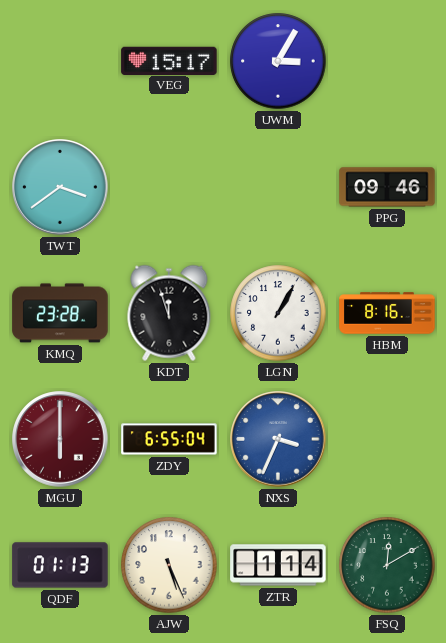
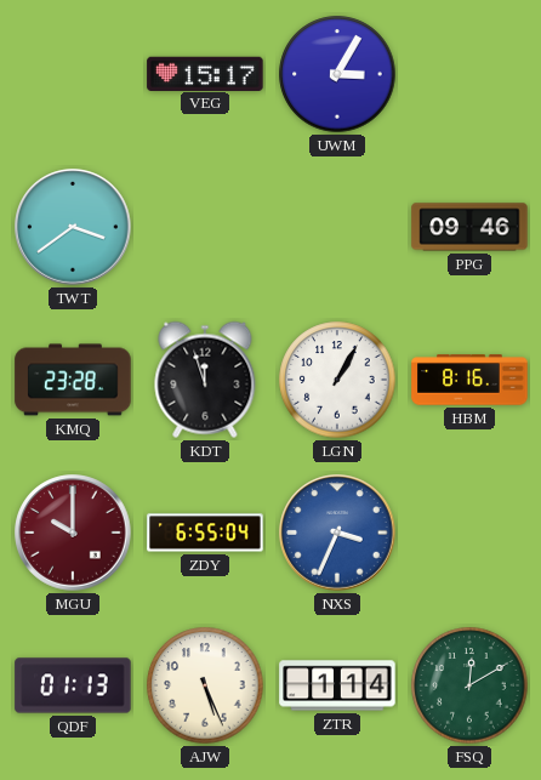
MGU: 6:00 -> 10:00 (73, 533)
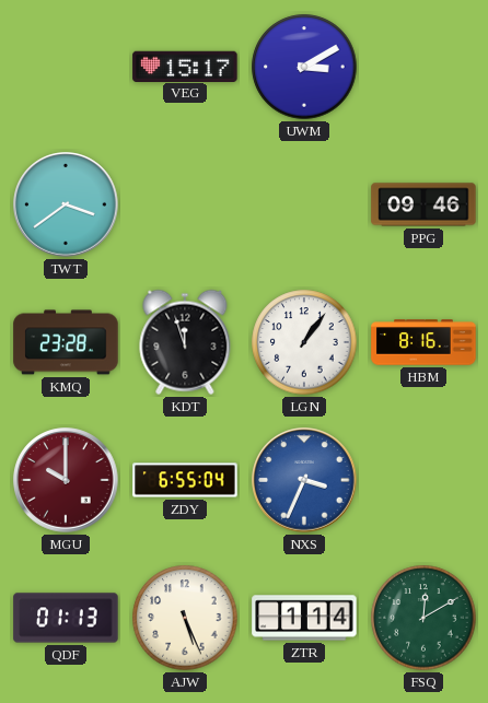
UWM: 3:05 -> 3:10 (304, 67)
LGN: 1:05 -> 1:06 (304, 342)
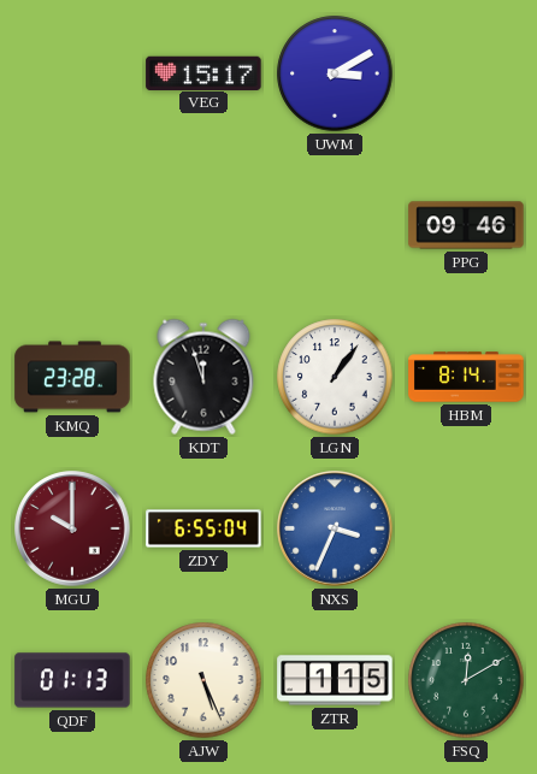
TWT: 3:39 -> none (66, 204)
HBM: 8:16 -> 8:14 (466, 377)
ZTR: 1:14 -> 1:15 (335, 680)
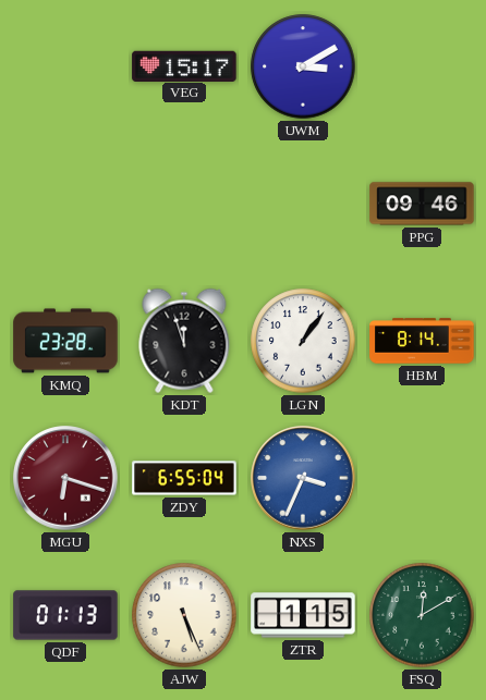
MGU: 10:00 -> 6:18 (65, 478)
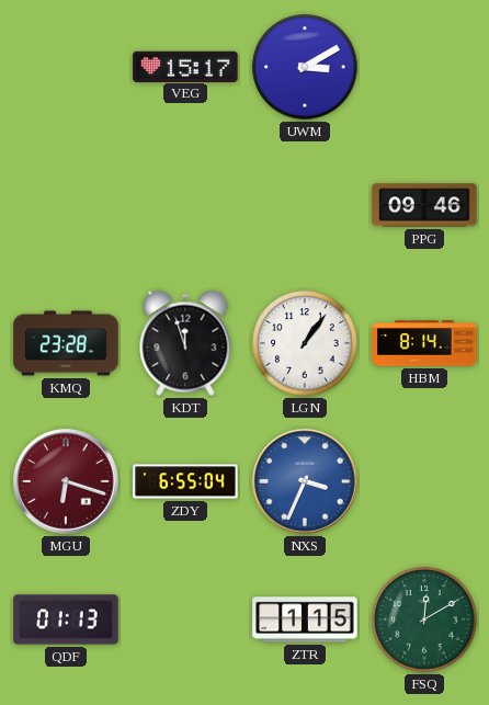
AJW: 5:26 -> none (184, 615)
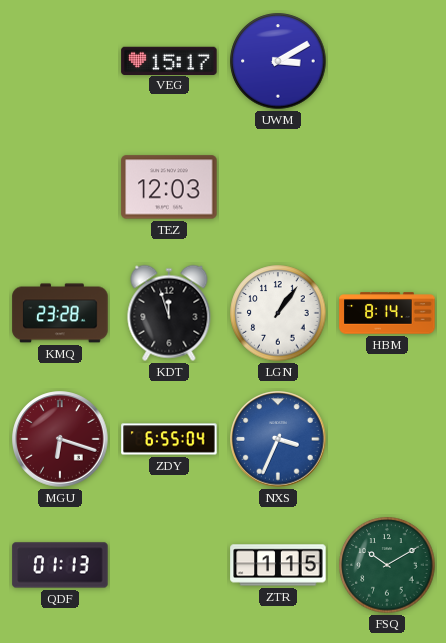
TEZ: none -> 12:03 (169, 187)
PPG: 09:46 -> none (424, 205)
FSQ: 12:10 -> 10:10 (387, 565)
